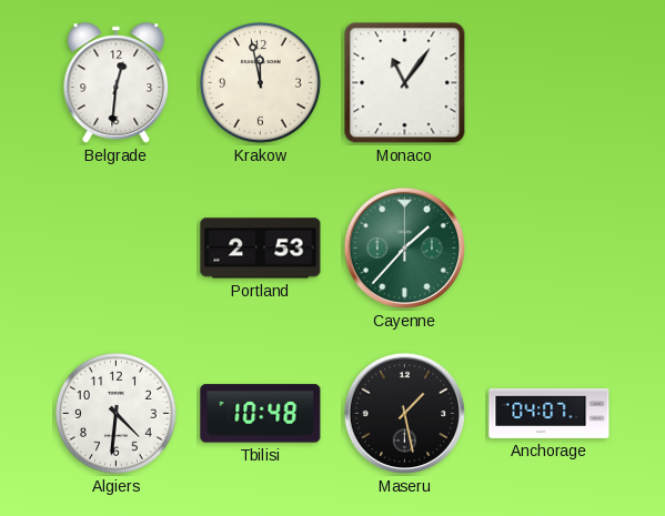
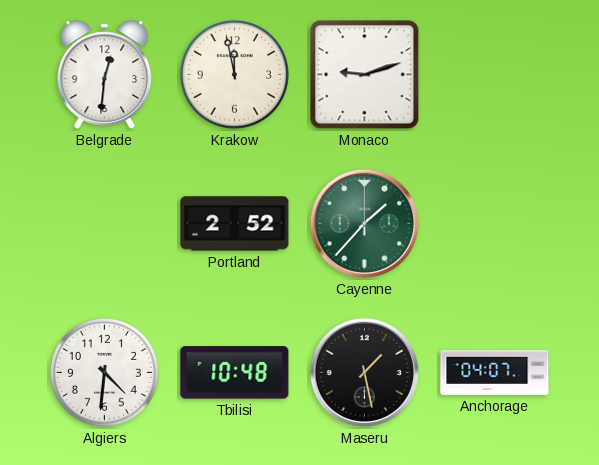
Monaco: 11:06 -> 9:12 (365, 75)
Portland: 2:53 -> 2:52 (235, 224)
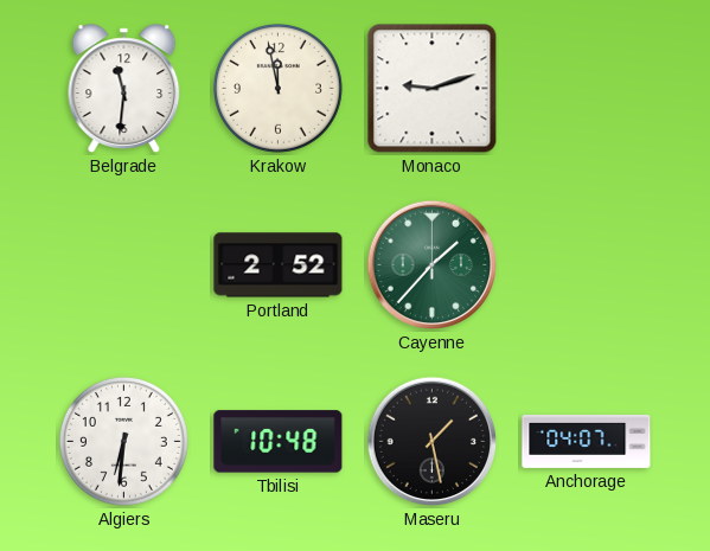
Belgrade: 12:31 -> 11:31 (124, 89)
Algiers: 4:31 -> 6:31 (123, 441)
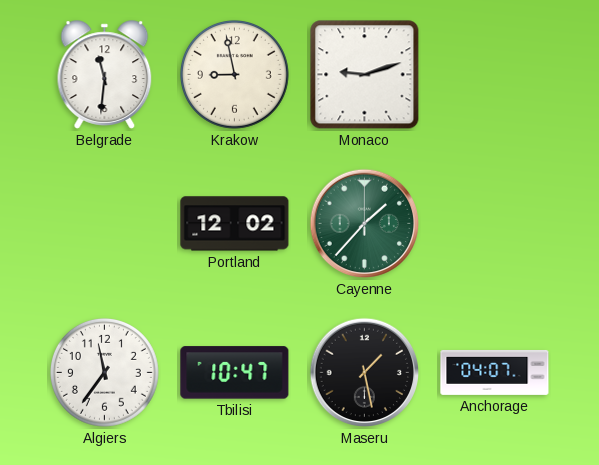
Krakow: 11:58 -> 8:58 (234, 74)
Portland: 2:52 -> 12:02 (235, 224)
Algiers: 6:31 -> 11:36 (104, 372)
Tbilisi: 10:48 -> 10:47 (235, 373)
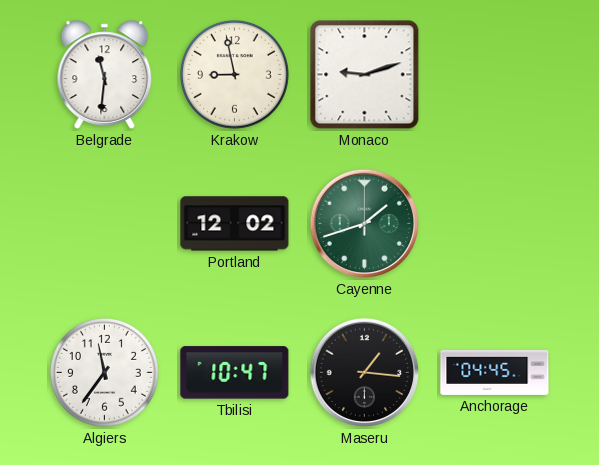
Cayenne: 1:37 -> 1:42 (365, 224)
Maseru: 1:28 -> 1:16 (365, 373)
Anchorage: 04:07 -> 04:45 (495, 372)
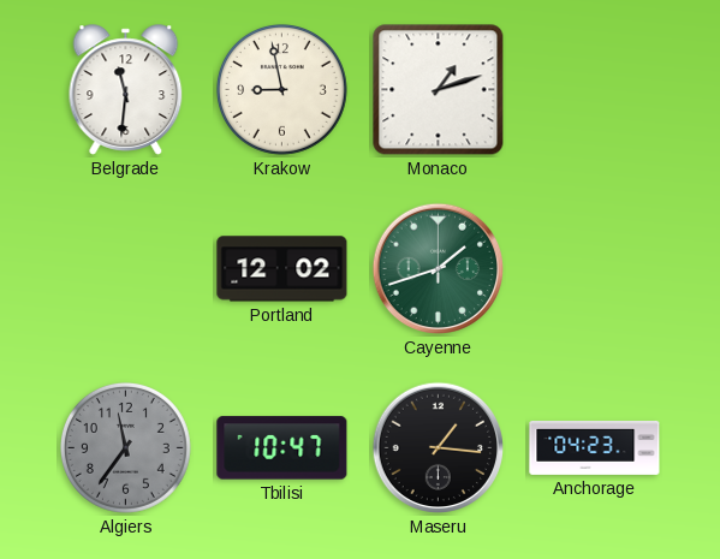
Monaco: 9:12 -> 1:12 (439, 90)
Algiers dial: white -> grey (125, 447)
Anchorage: 04:45 -> 04:23 (595, 447)
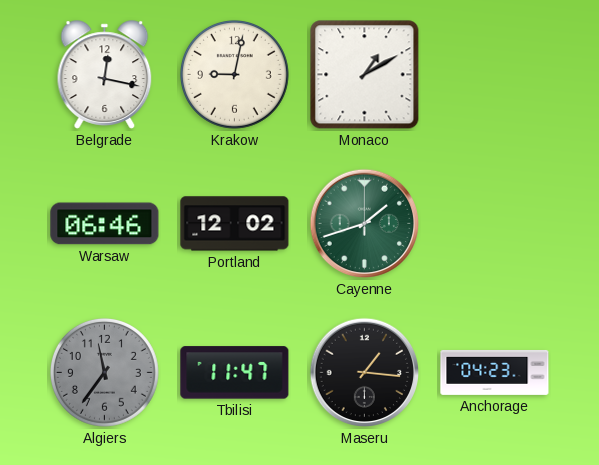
Belgrade: 11:31 -> 12:17 (105, 75)
Krakow: 8:58 -> 9:02 (234, 74)
Monaco: 1:12 -> 1:10 (365, 75)
Warsaw: none -> 06:46 (105, 224)
Tbilisi: 10:47 -> 11:47 (235, 373)
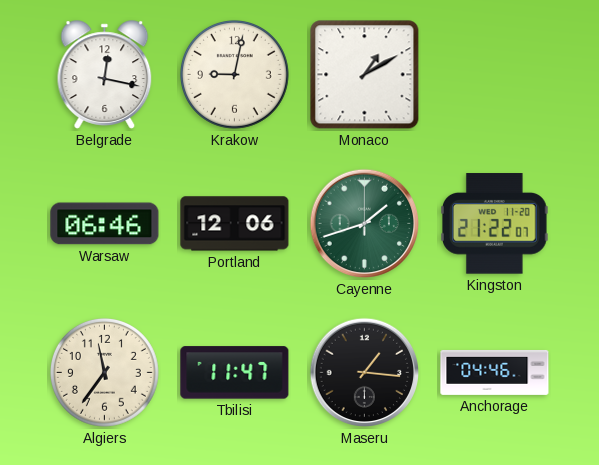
Portland: 12:02 -> 12:06 (235, 224)
Kingston: none -> 21:22 (495, 224)
Algiers dial: grey -> cream (104, 372)
Anchorage: 04:23 -> 04:46 (495, 372)
